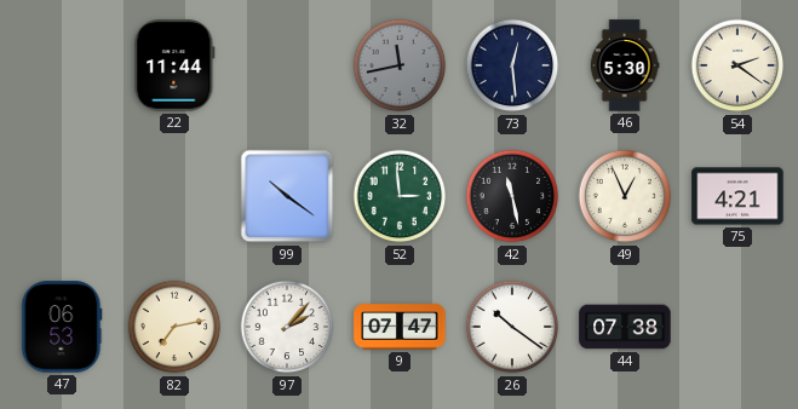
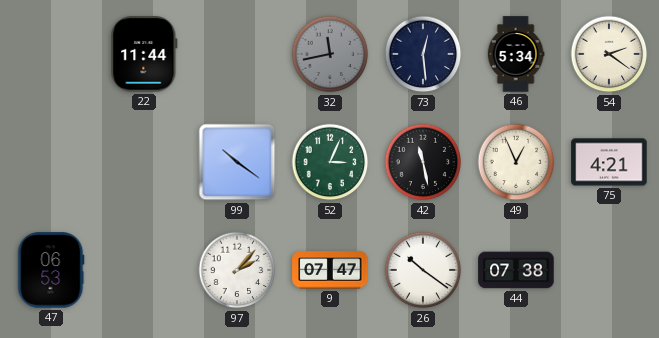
46: 5:30 -> 5:34 (516, 54)
52: 2:59 -> 3:04 (330, 162)
82: 7:13 -> none (174, 327)
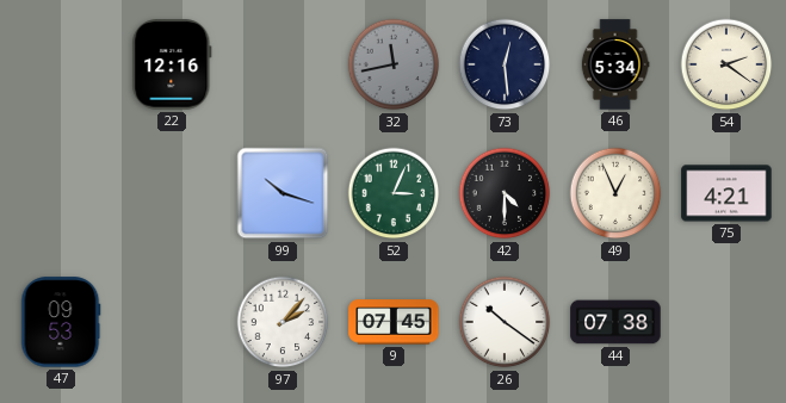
22: 11:44 -> 12:16 (172, 64)
99: 10:21 -> 10:18 (283, 193)
42: 11:28 -> 4:30 (505, 193)
47: 06:53 -> 09:53 (61, 322)
9: 07:47 -> 07:45 (394, 322)
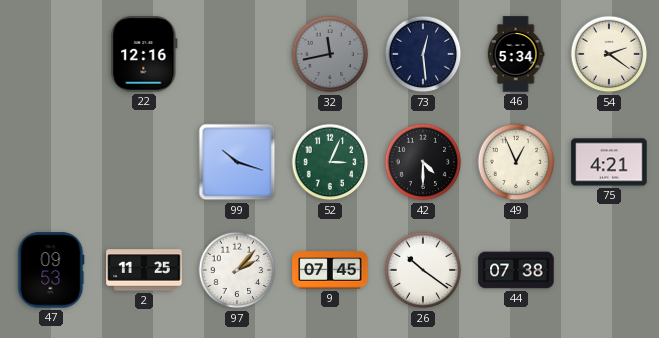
2: none -> 11:25 (144, 270)
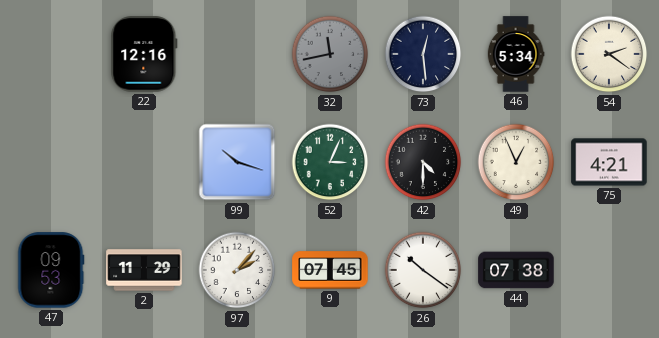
2: 11:25 -> 11:29 (144, 270)
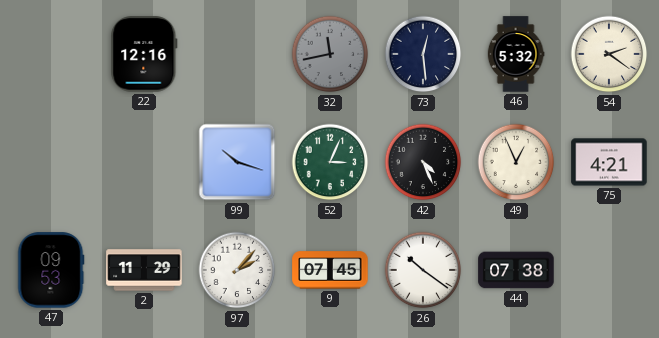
46: 5:34 -> 5:32 (516, 54)
42: 4:30 -> 4:26 (423, 162)
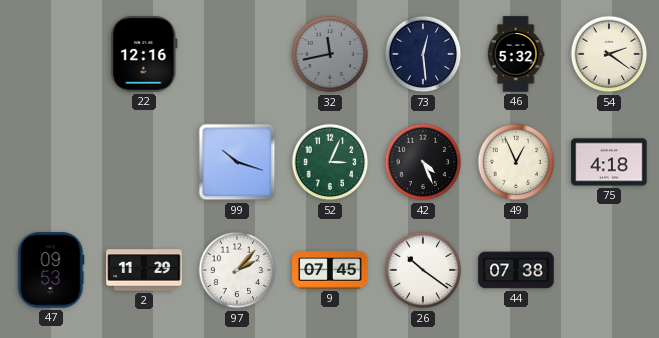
75: 4:21 -> 4:18 (609, 162)
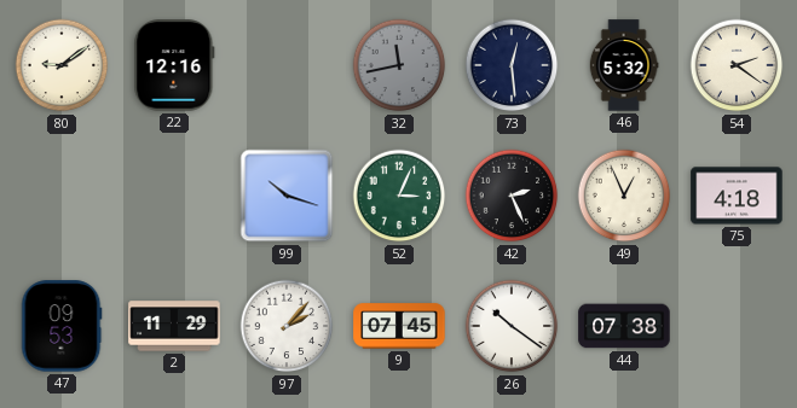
80: none -> 9:09 (62, 65)
42: 4:26 -> 2:26 (512, 196)
